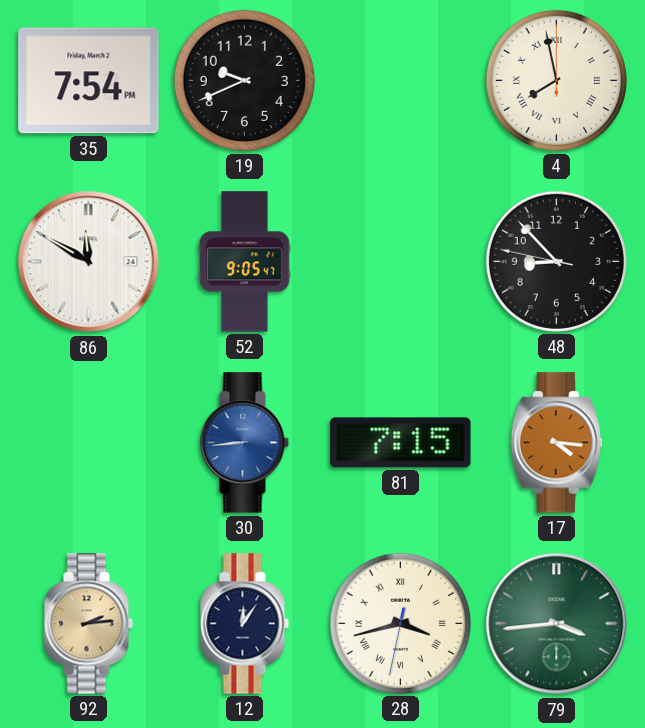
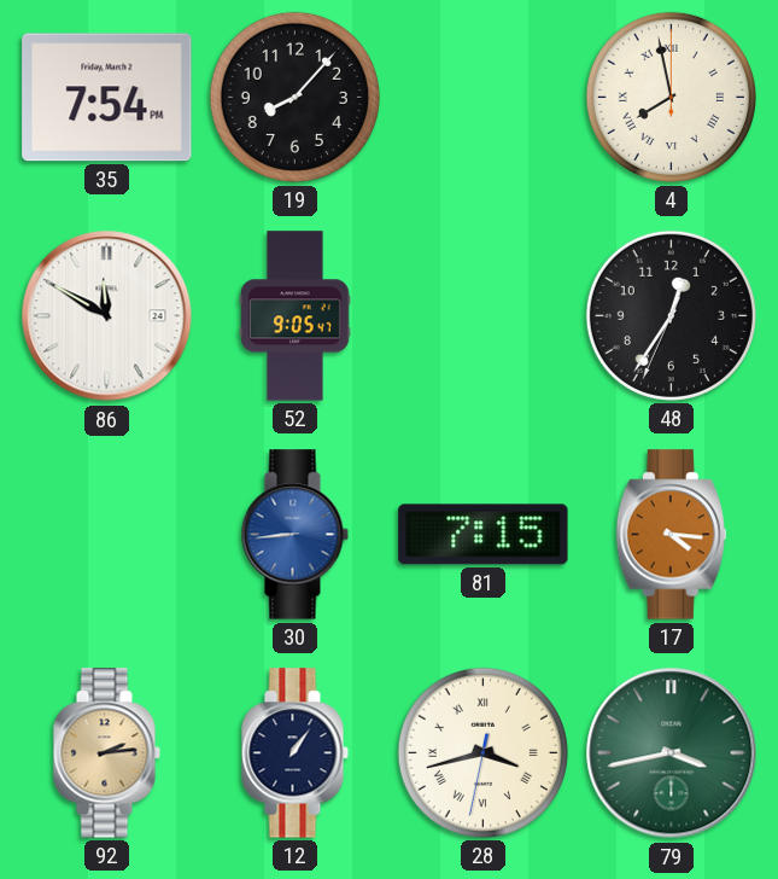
19: 9:41 -> 8:07 (294, 97)
48: 8:52 -> 12:35 (671, 315)
12: 12:06 -> 1:06 (294, 753)
79: 3:44 -> 3:43 (672, 753)
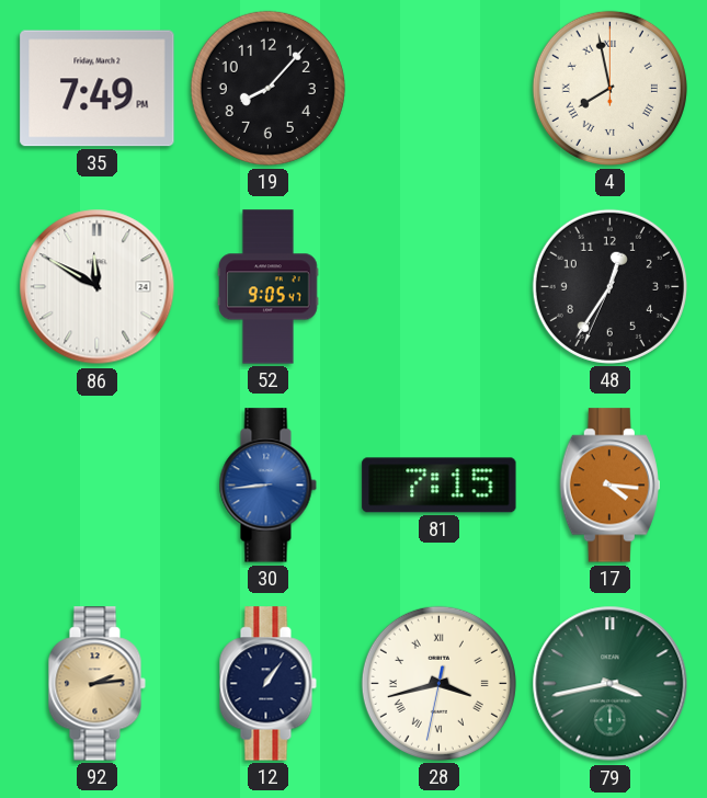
35: 7:54 -> 7:49 (98, 89)
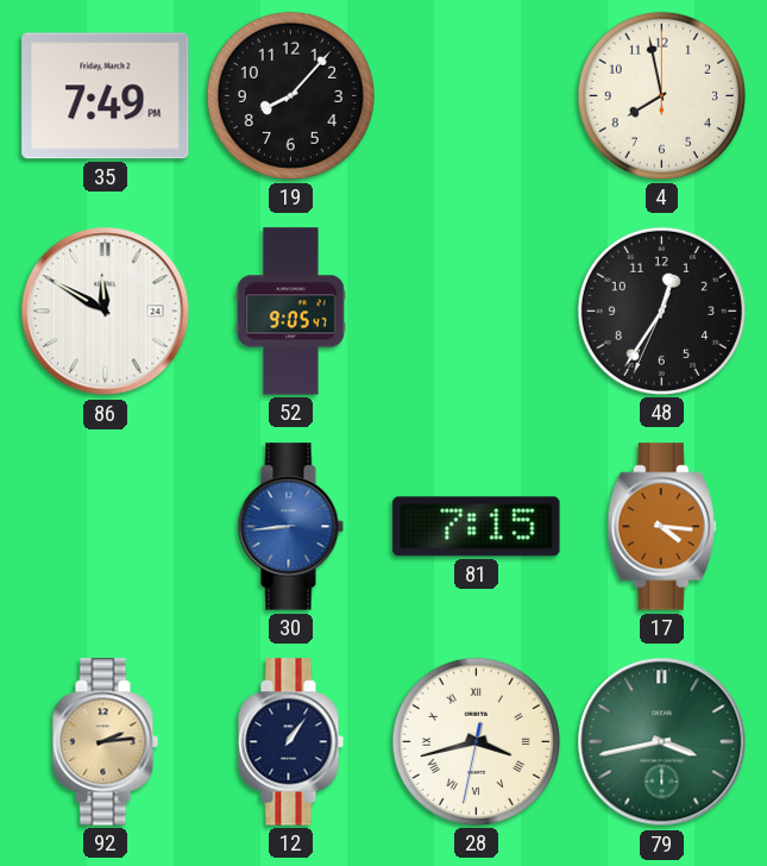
4 numerals: Roman -> Arabic (661, 95)
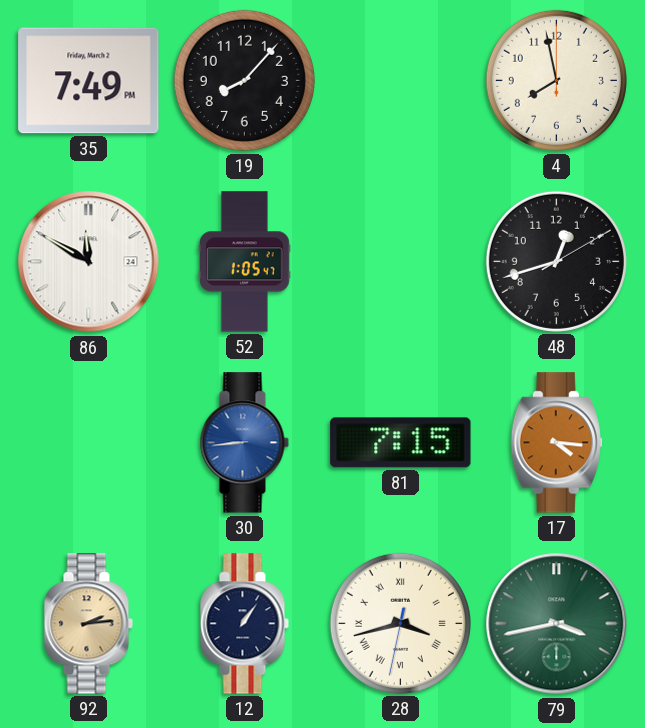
52: 9:05 -> 1:05 (245, 262)
48: 12:35 -> 12:42 (556, 261)
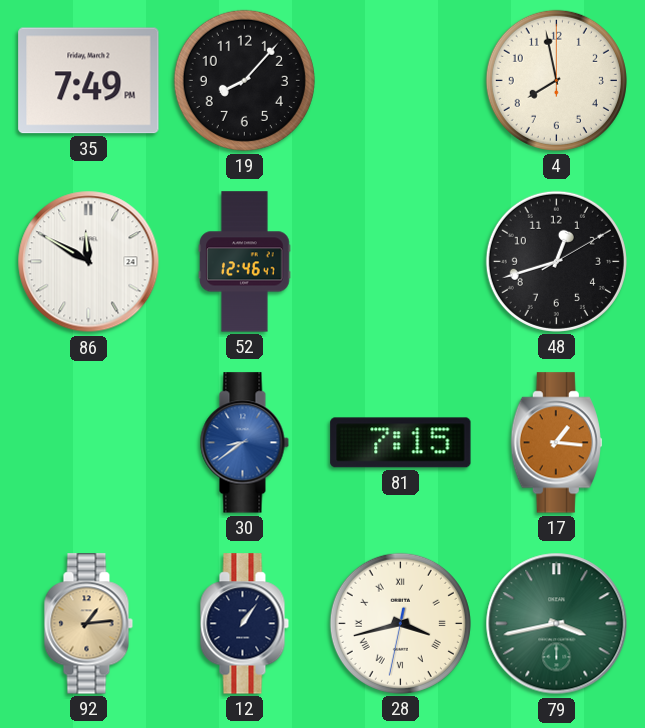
52: 1:05 -> 12:46 (245, 262)
30: 8:44 -> 8:39 (244, 443)
17: 4:16 -> 1:16 (556, 443)
92: 2:14 -> 1:14 (88, 624)
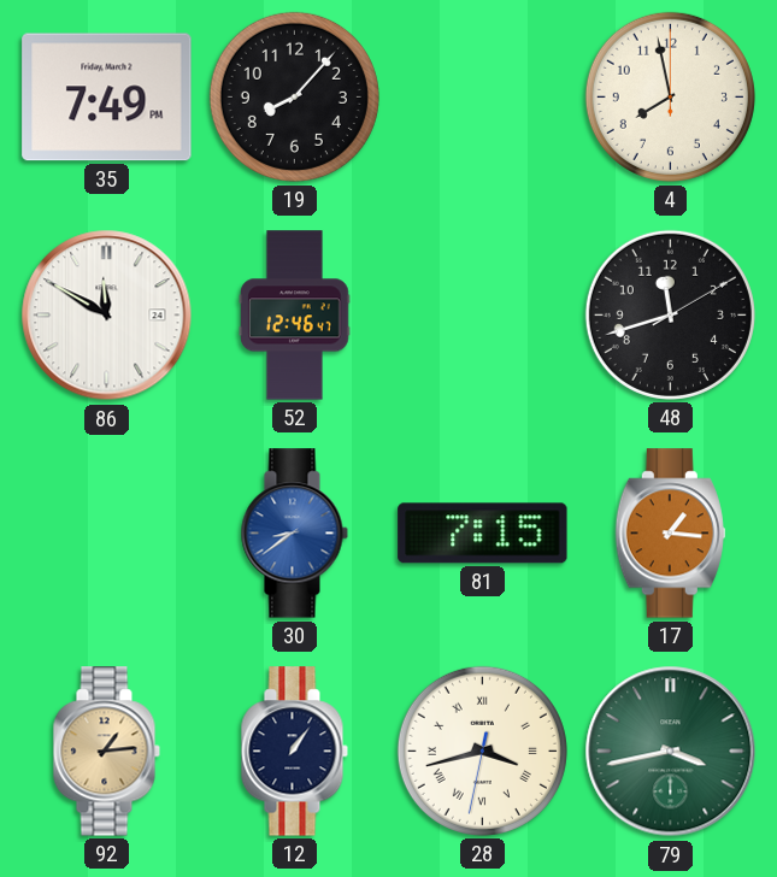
48: 12:42 -> 11:42 (670, 314)
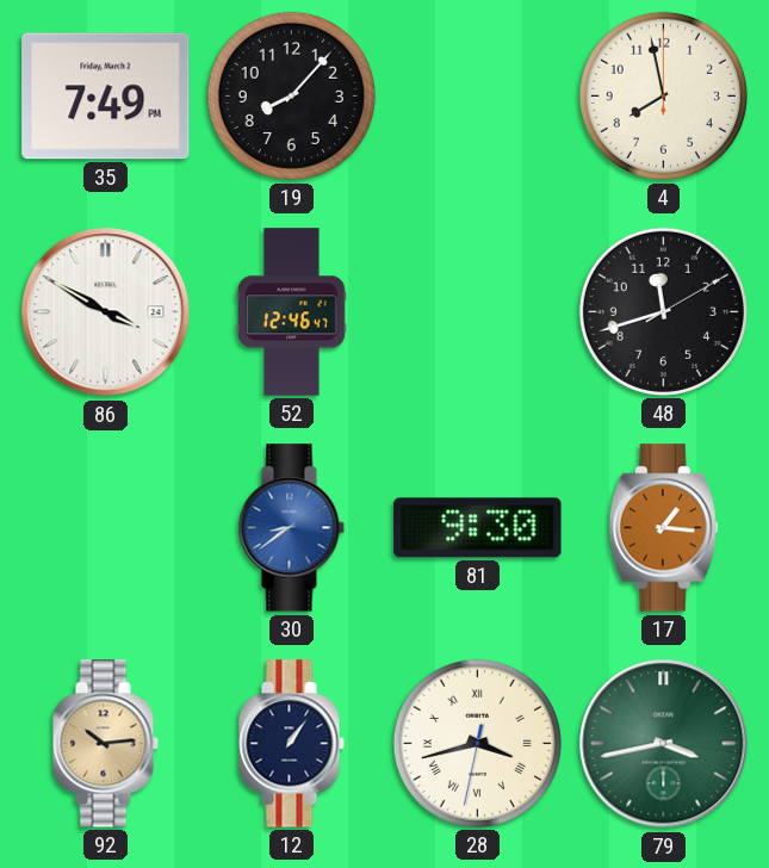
86: 11:50 -> 3:50 (106, 312)
81: 7:15 -> 9:30 (478, 528)
92: 1:14 -> 10:14 (105, 744)
